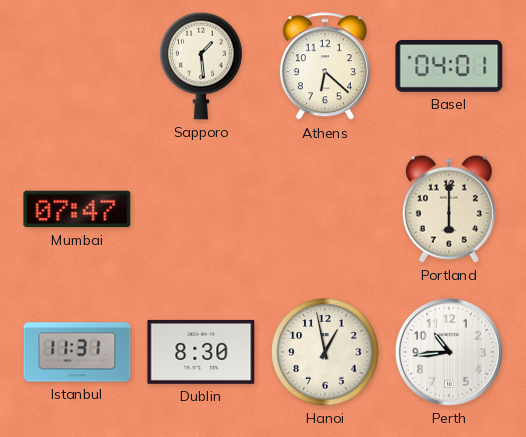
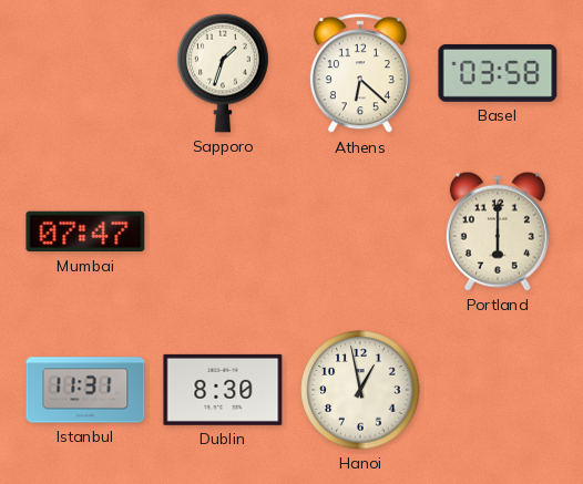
Sapporo: 1:29 -> 1:33 (223, 73)
Basel: 04:01 -> 03:58 (498, 73)
Perth: 10:44 -> none (449, 352)
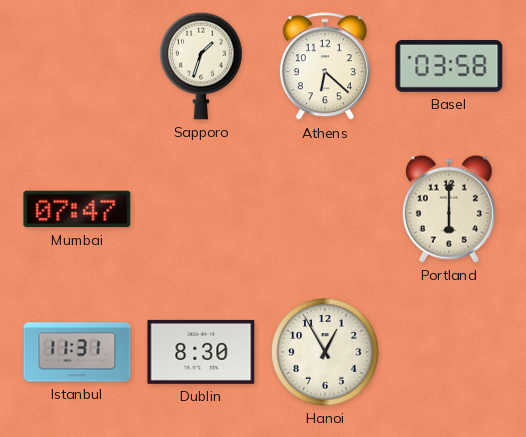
Hanoi: 12:58 -> 12:55 (325, 352)
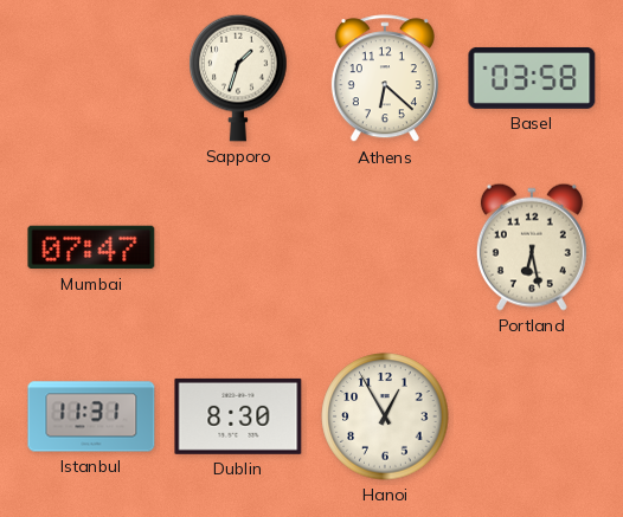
Portland: 6:00 -> 6:28 (532, 247)
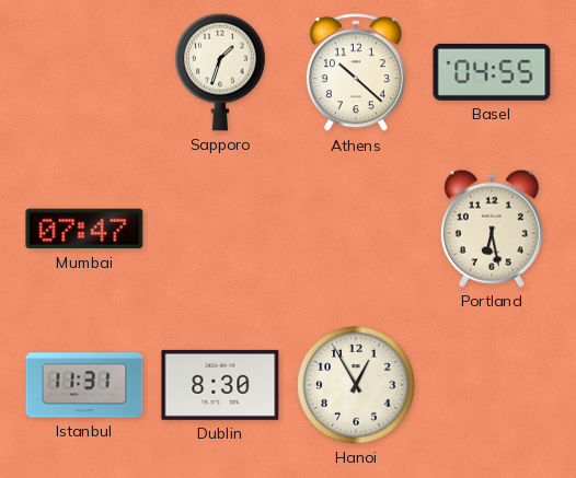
Athens: 6:22 -> 10:22 (356, 73)
Basel: 03:58 -> 04:55 (492, 72)
